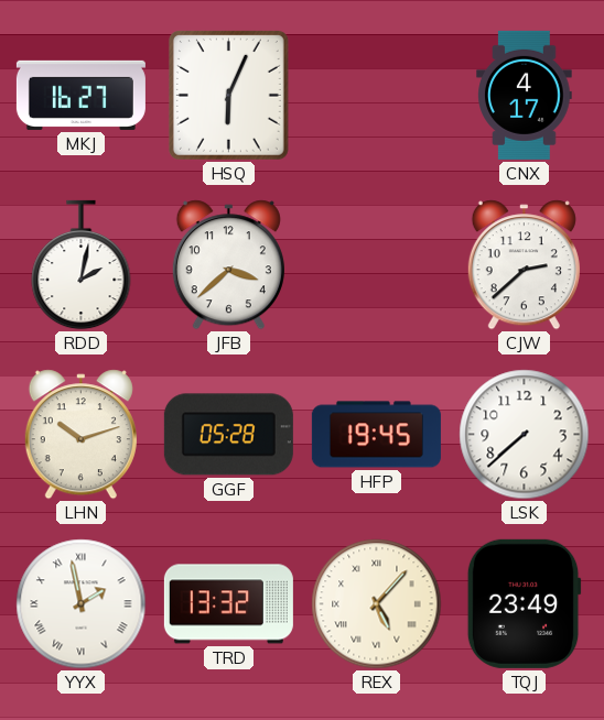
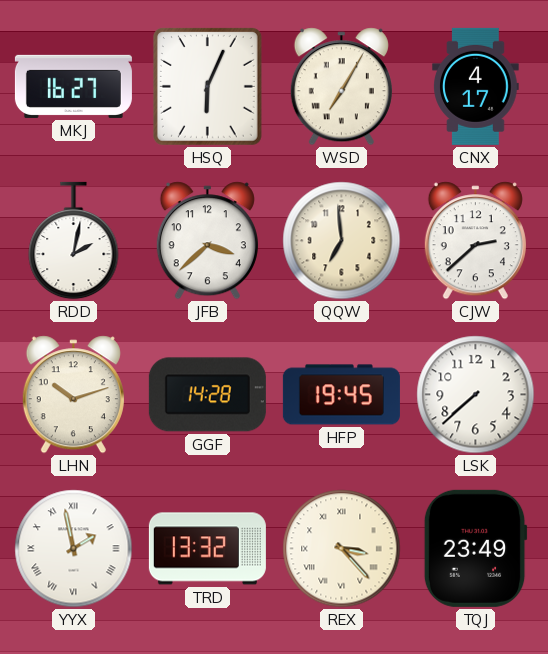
WSD: none -> 7:05 (341, 87)
QQW: none -> 6:59 (342, 241)
GGF: 05:28 -> 14:28 (207, 395)
REX: 5:07 -> 3:23 (342, 549)
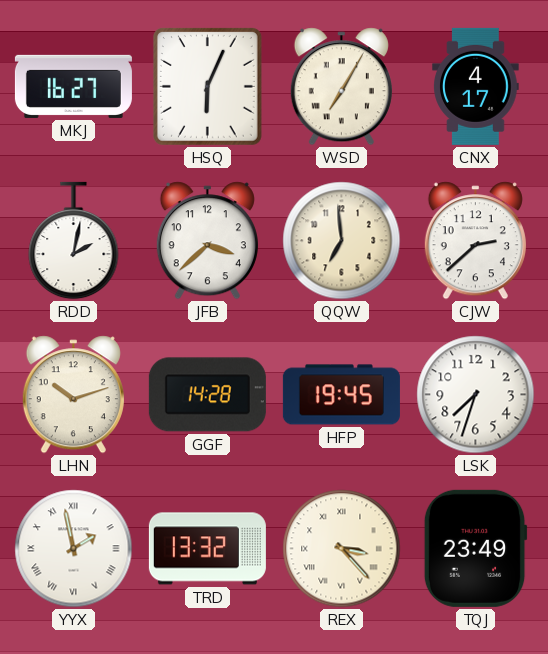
LSK: 7:38 -> 7:33 (476, 395)
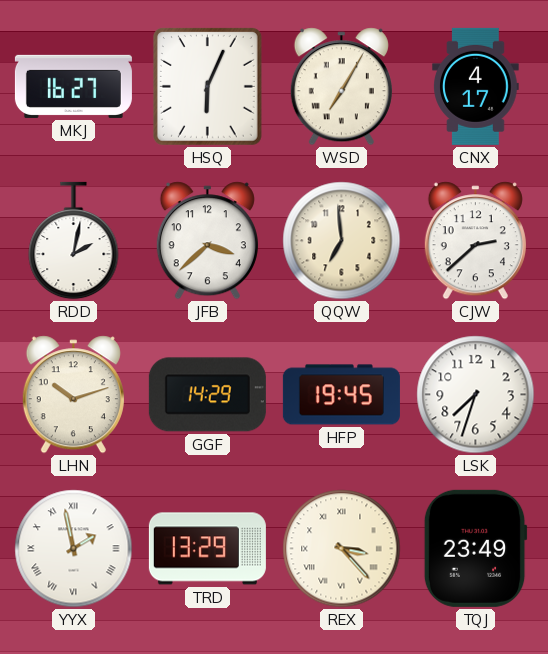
GGF: 14:28 -> 14:29 (207, 395)
TRD: 13:32 -> 13:29 (207, 549)
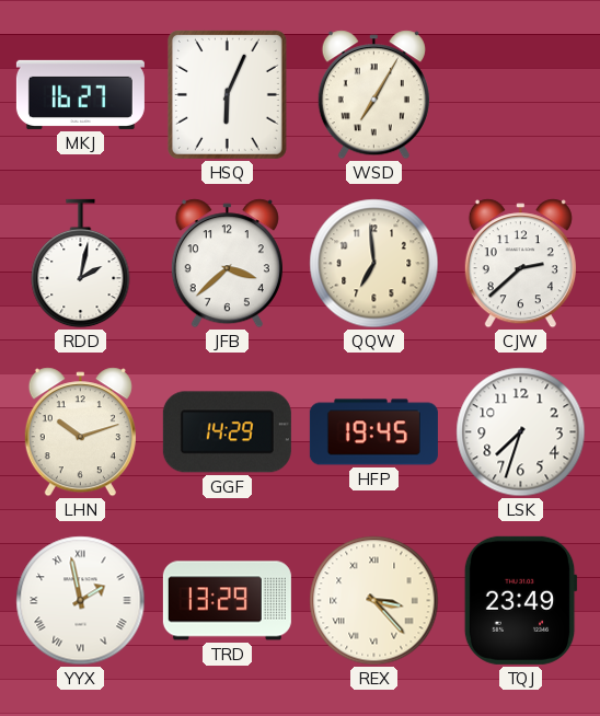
CNX: 4:17 -> none (476, 86)
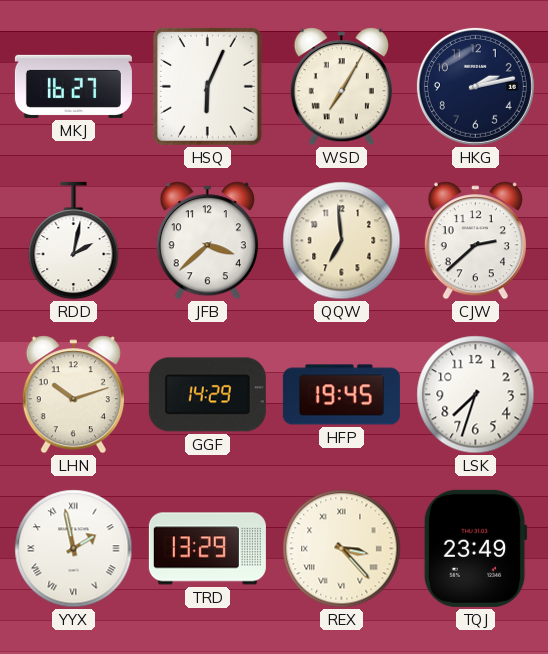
HKG: none -> 2:13 (475, 86)
